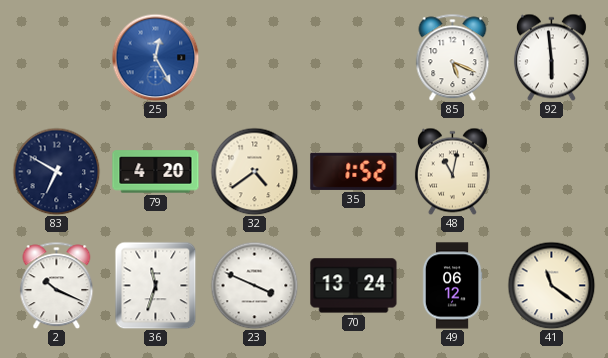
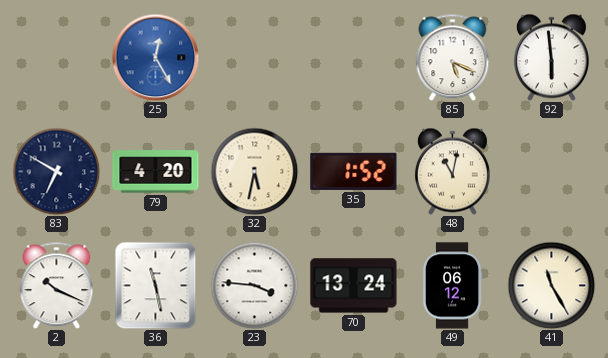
32: 4:39 -> 5:32 (254, 171)
36: 11:33 -> 11:28 (156, 285)
23: 3:49 -> 3:46 (254, 285)
41: 11:21 -> 11:25 (551, 285)
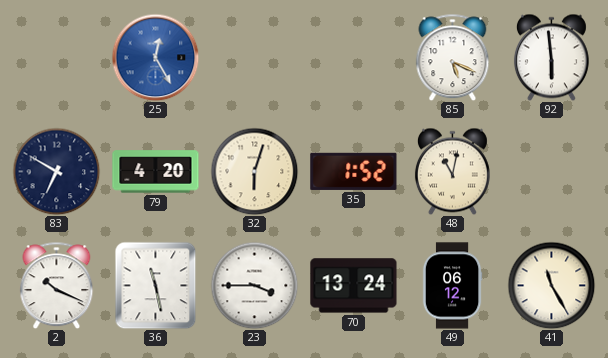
32: 5:32 -> 6:03 (254, 171)
23: 3:46 -> 3:45 (254, 285)
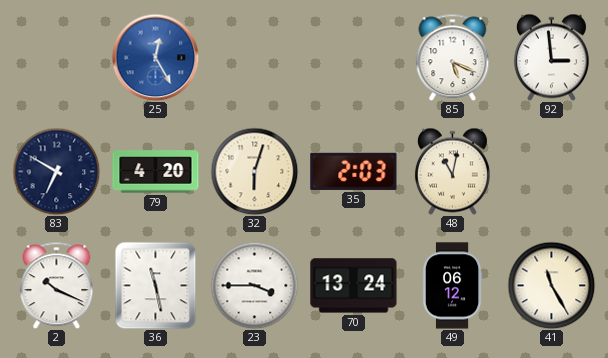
92: 5:59 -> 2:59 (551, 57)
35: 1:52 -> 2:03 (354, 171)
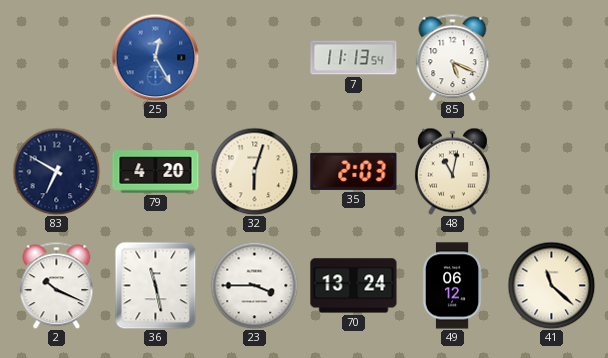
7: none -> 11:13 (354, 58)
92: 2:59 -> none (551, 57)
41: 11:25 -> 11:22 (551, 285)
